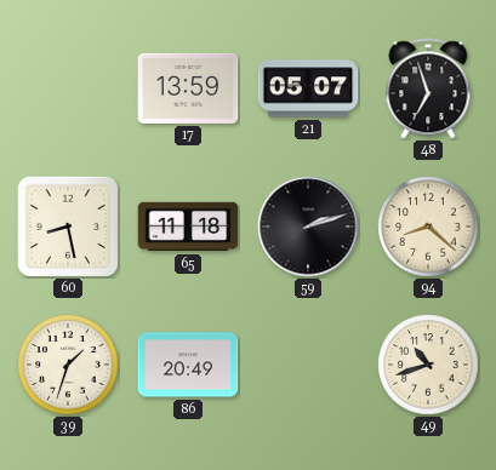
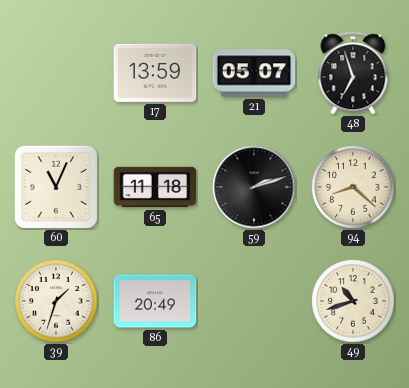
60: 8:28 -> 11:04 (56, 187)
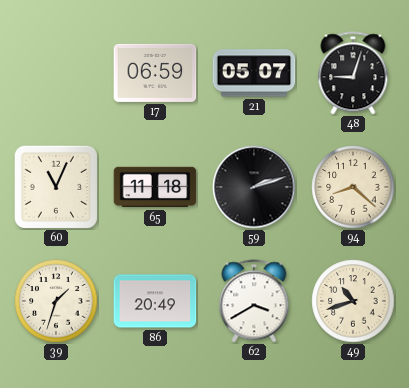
17: 13:59 -> 06:59 (155, 73)
48: 6:57 -> 9:03 (353, 73)
62: none -> 3:40 (254, 301)
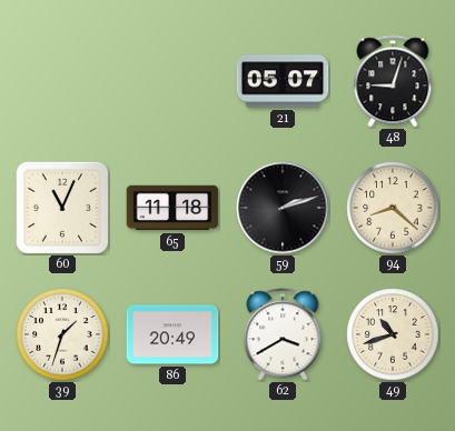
17: 06:59 -> none (155, 73)
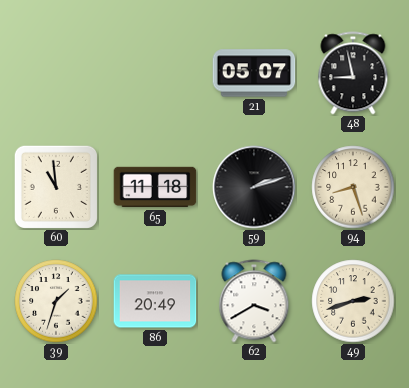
48: 9:03 -> 8:58 (353, 73)
60: 11:04 -> 10:59 (56, 187)
94: 8:22 -> 8:27 (353, 187)
49: 10:42 -> 2:42 (353, 301)
